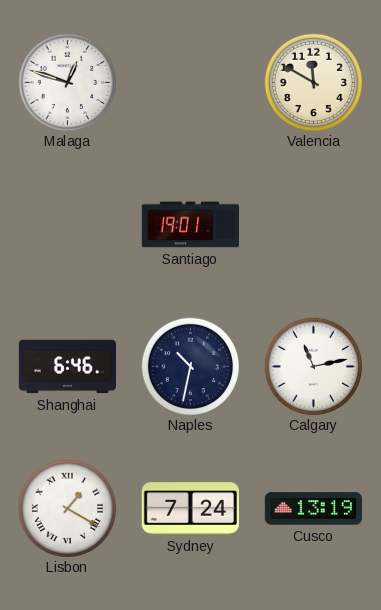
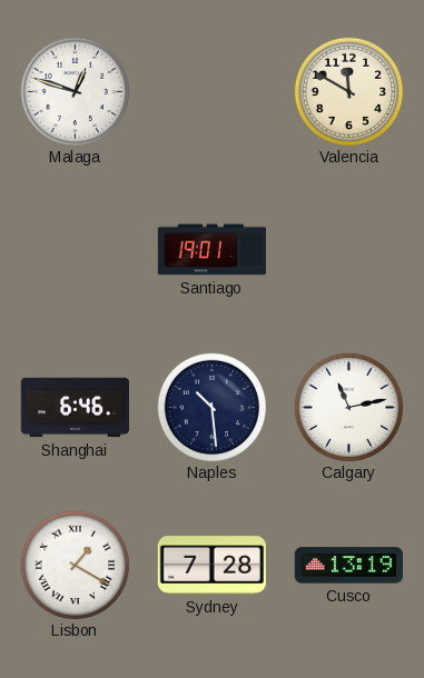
Naples: 10:32 -> 10:29 (211, 407)
Sydney: 7:24 -> 7:28 (211, 566)
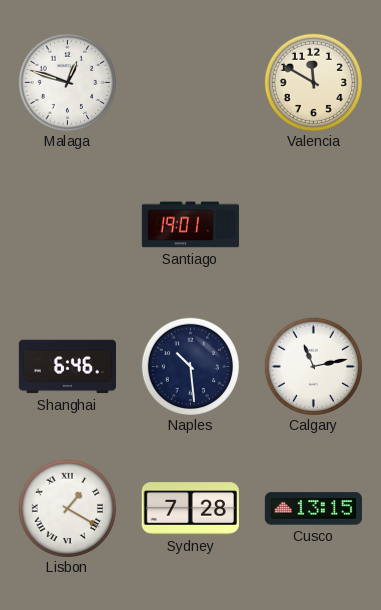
Cusco: 13:19 -> 13:15 (313, 509)
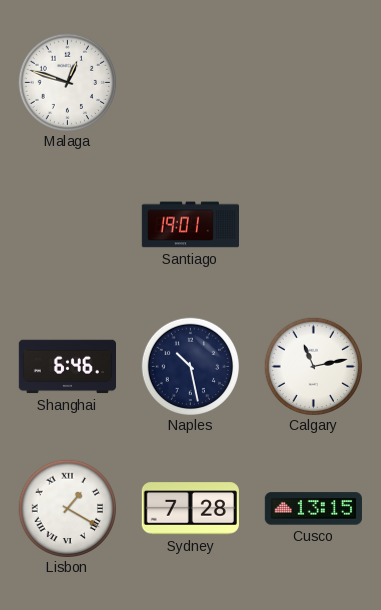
Valencia: 11:50 -> none (313, 82)
Naples: 10:29 -> 10:28 (190, 366)
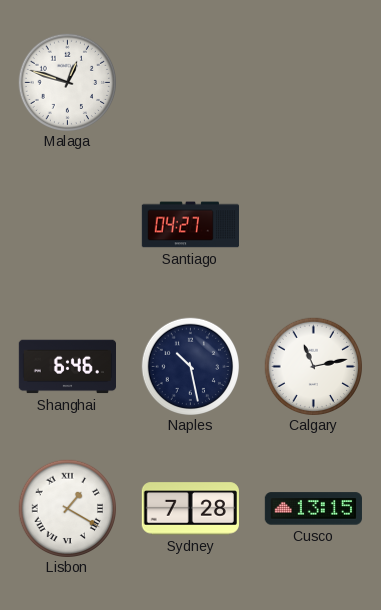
Santiago: 19:01 -> 04:27 (190, 225)
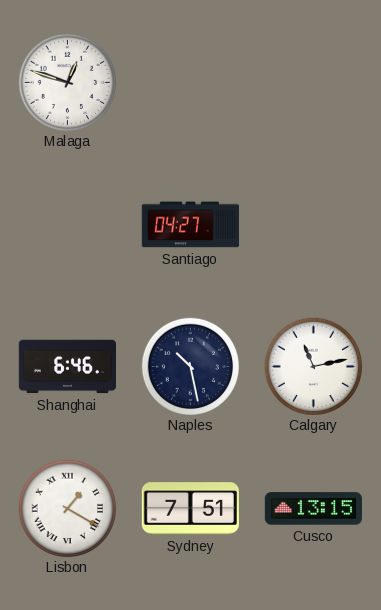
Sydney: 7:28 -> 7:51 (190, 509)
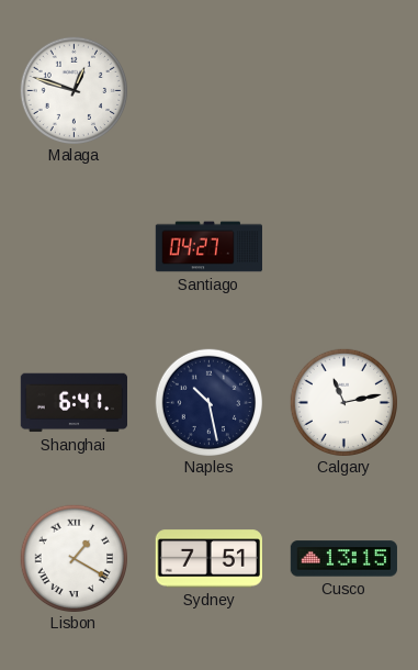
Shanghai: 6:46 -> 6:41 (74, 403)
